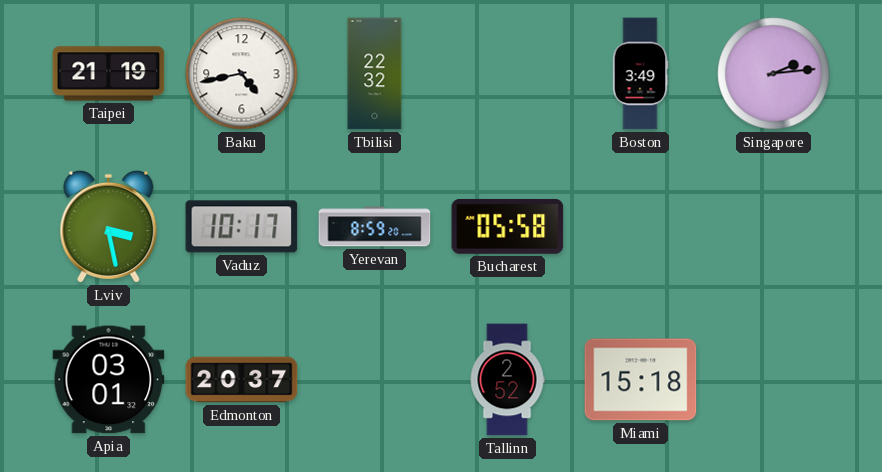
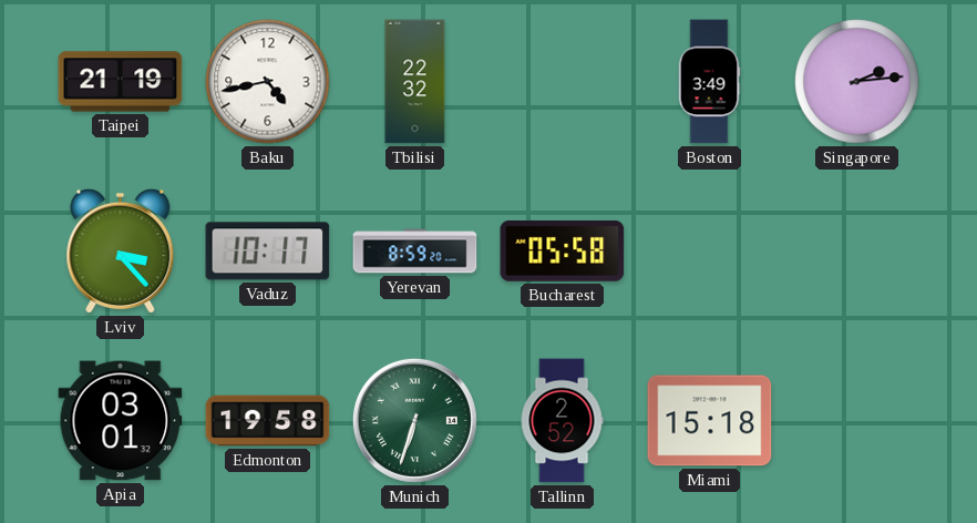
Lviv: 3:28 -> 3:23 (121, 250)
Edmonton: 20:37 -> 19:58 (268, 421)
Munich: none -> 6:33 (414, 420)
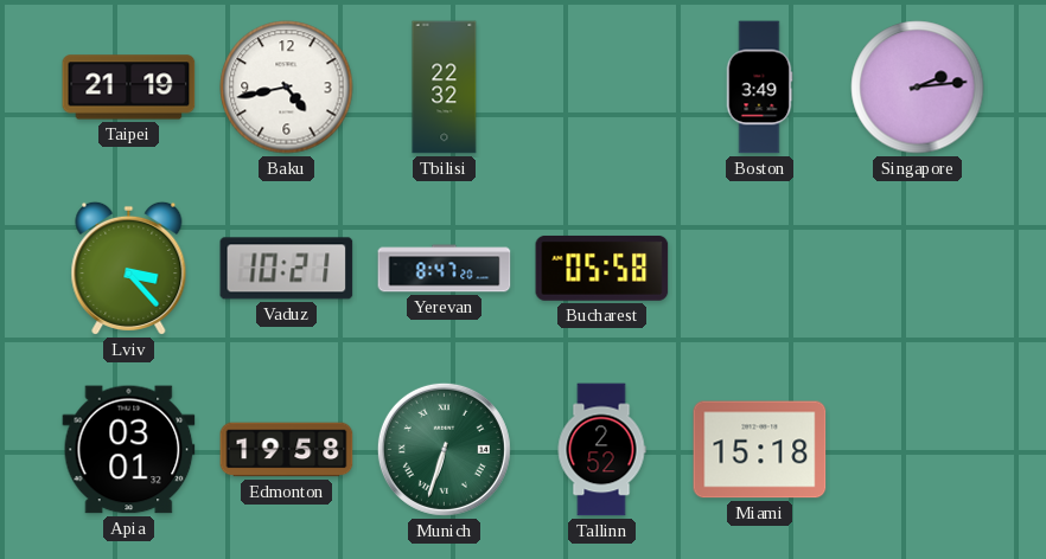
Vaduz: 10:17 -> 10:21 (287, 269)
Yerevan: 8:59 -> 8:47 (445, 269)
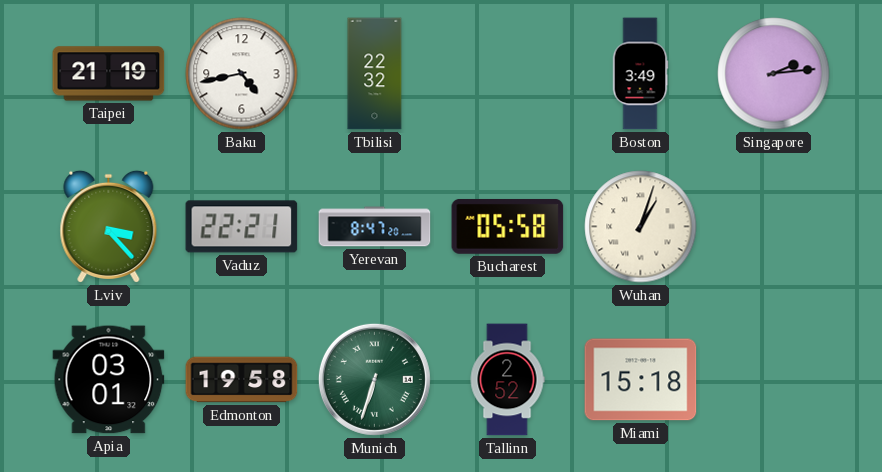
Vaduz: 10:21 -> 22:21 (242, 227)
Wuhan: none -> 1:03 (641, 227)
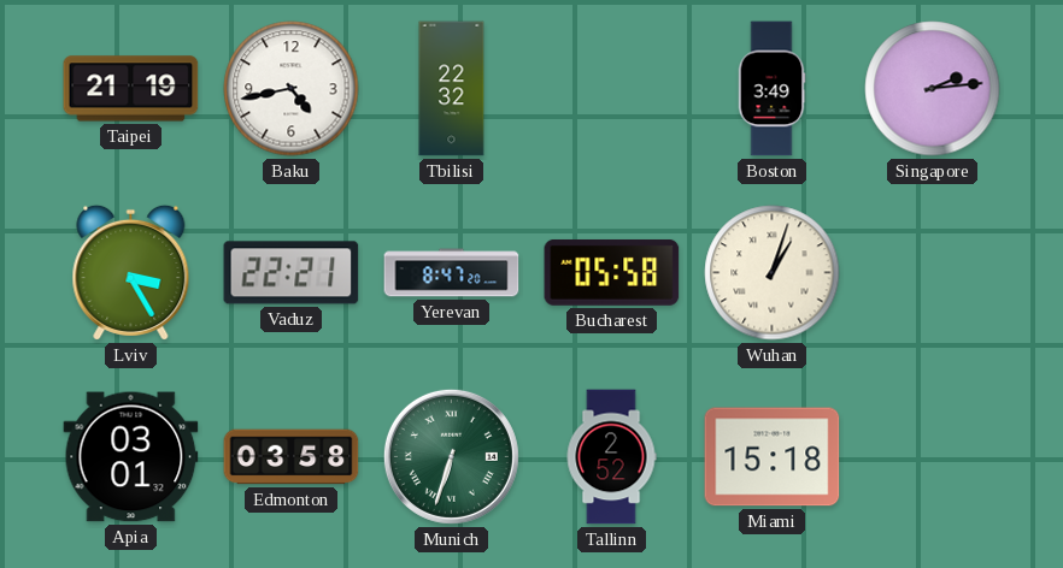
Lviv: 3:23 -> 3:25 (131, 272)
Edmonton: 19:58 -> 03:58 (292, 457)
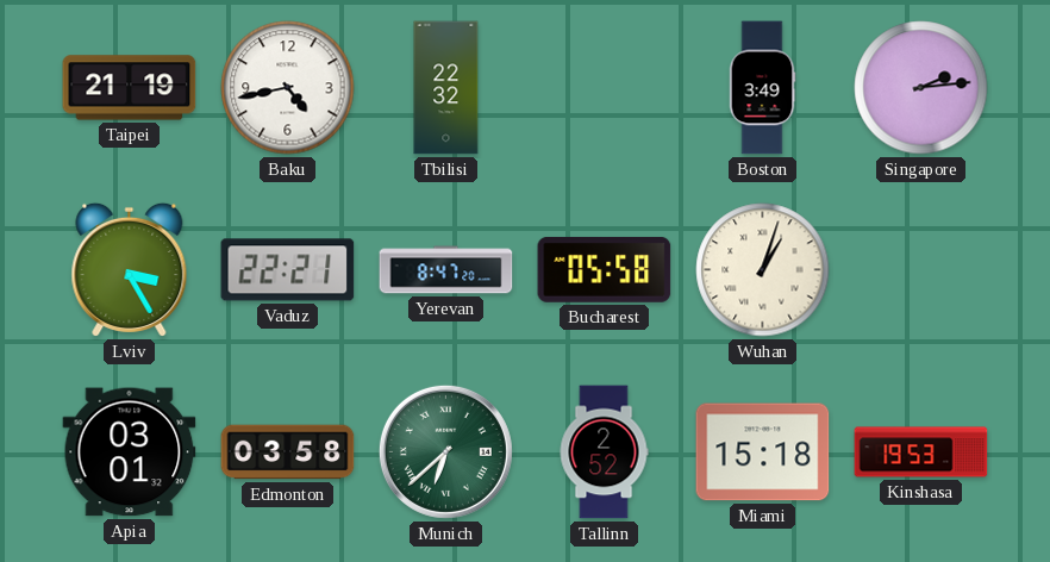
Munich: 6:33 -> 6:38 (445, 451)
Kinshasa: none -> 19:53 (921, 452)
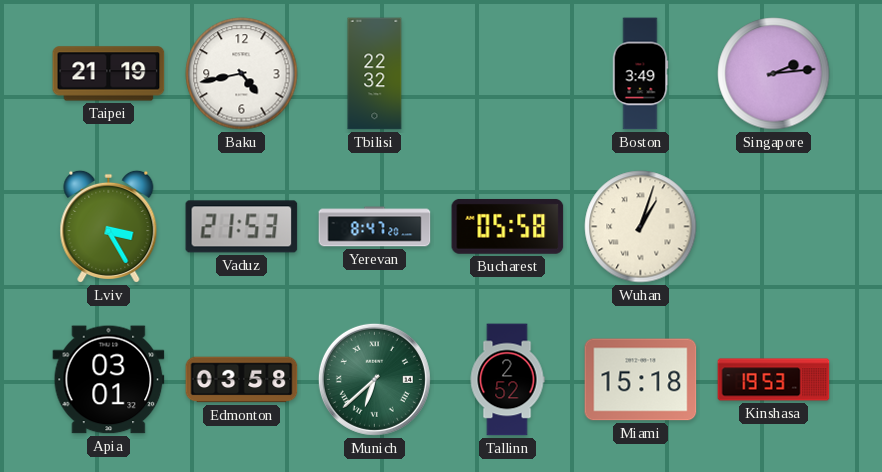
Vaduz: 22:21 -> 21:53 (242, 227)
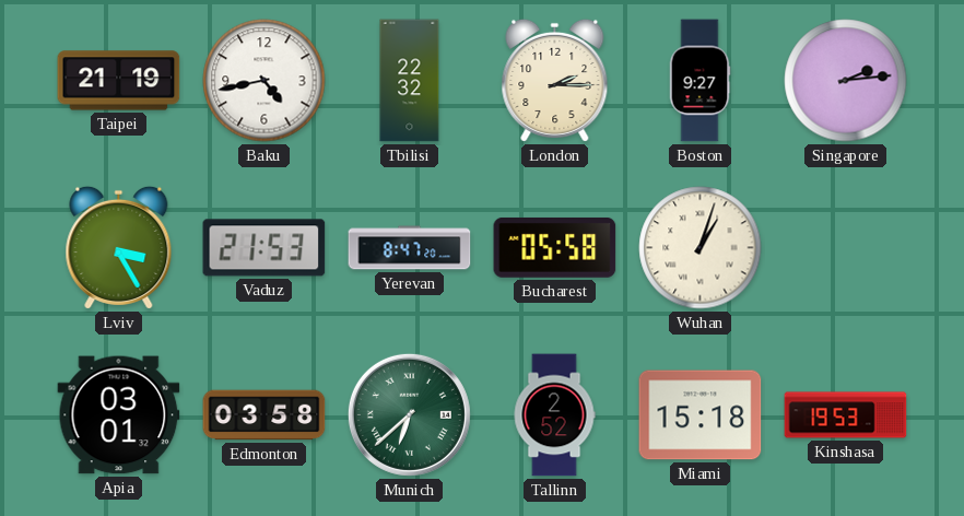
London: none -> 2:15 (555, 80)
Boston: 3:49 -> 9:27 (700, 81)
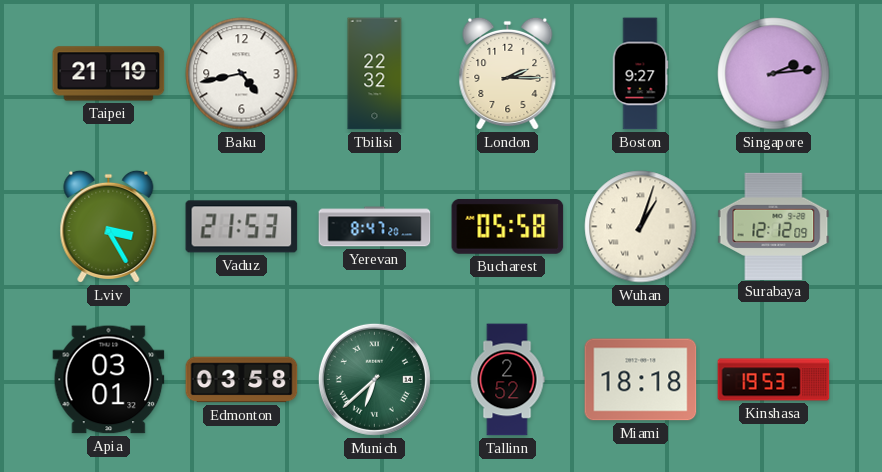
Surabaya: none -> 12:12 (774, 226)
Miami: 15:18 -> 18:18 (641, 380)
